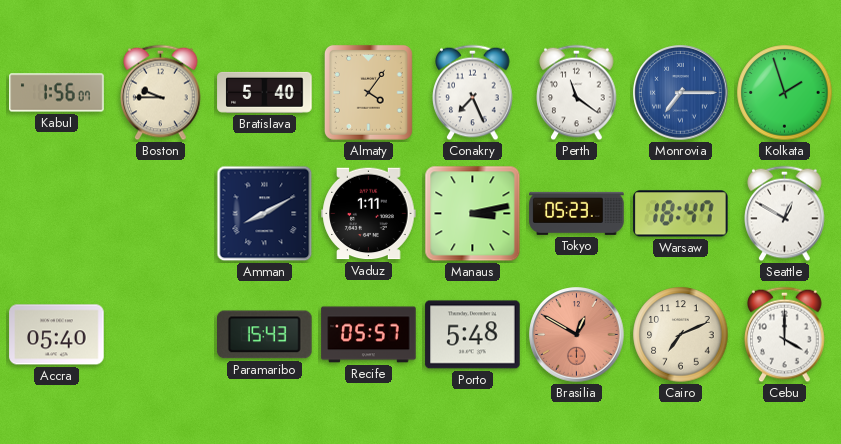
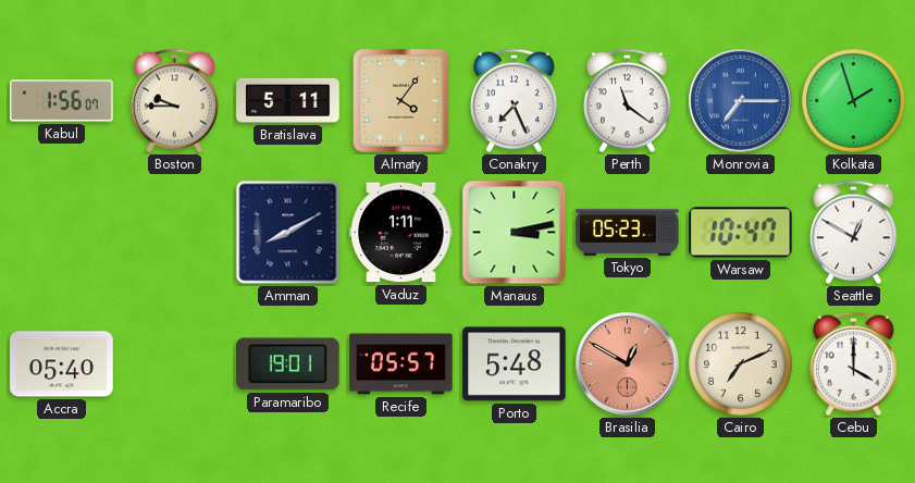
Bratislava: 5:40 -> 5:11 (288, 100)
Warsaw: 18:47 -> 10:47 (741, 233)
Paramaribo: 15:43 -> 19:01 (288, 364)
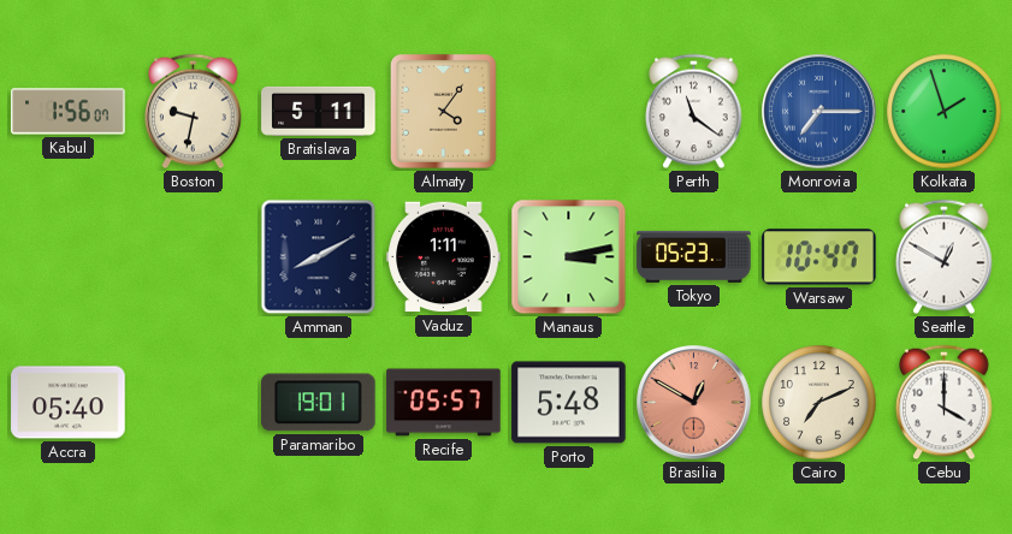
Boston: 9:45 -> 9:32 (194, 112)
Conakry: 7:26 -> none (515, 101)
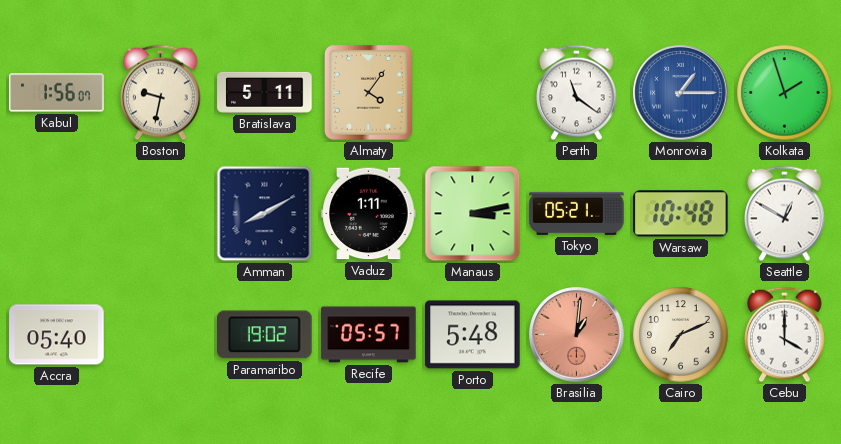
Monrovia: 7:15 -> 1:15 (681, 93)
Tokyo: 05:23 -> 05:21 (577, 213)
Warsaw: 10:47 -> 10:48 (681, 214)
Paramaribo: 19:01 -> 19:02 (265, 335)
Brasilia: 12:50 -> 1:01 (577, 335)
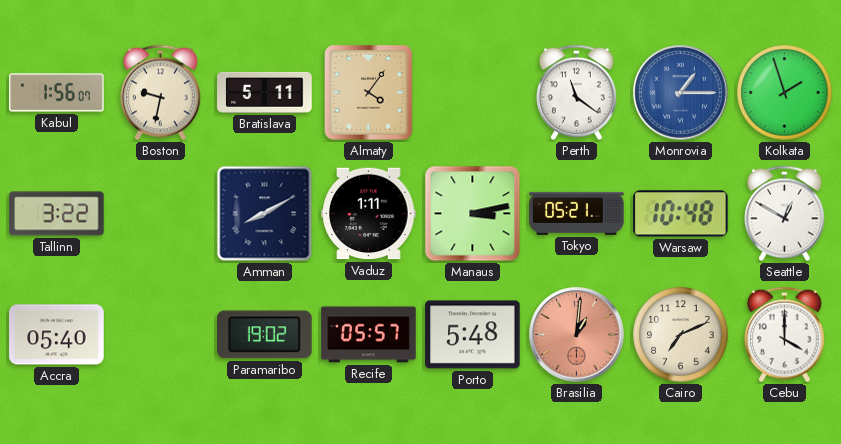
Tallinn: none -> 3:22 (57, 214)
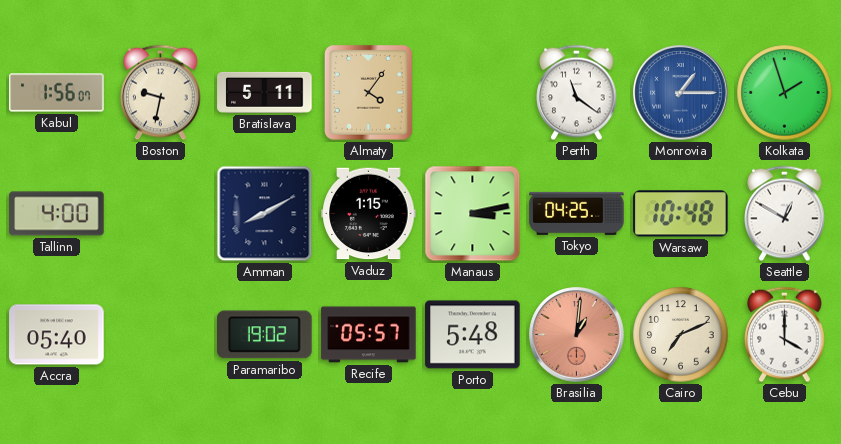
Tallinn: 3:22 -> 4:00 (57, 214)
Vaduz: 1:11 -> 1:15 (369, 214)
Tokyo: 05:21 -> 04:25 (577, 213)
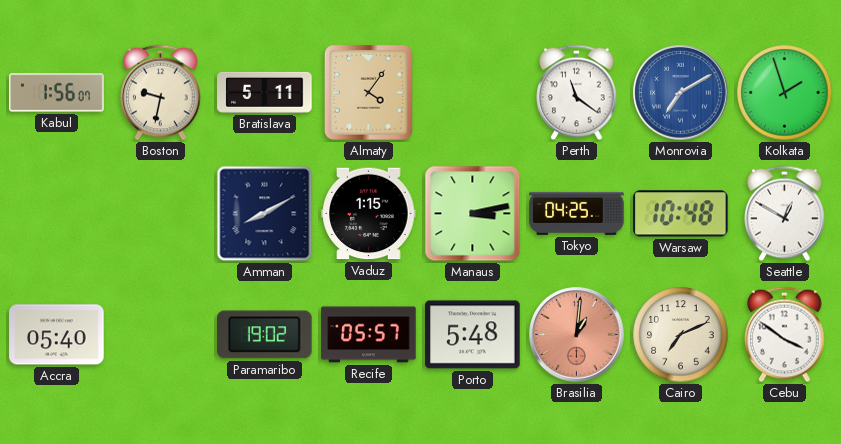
Monrovia: 1:15 -> 7:10 (681, 93)
Tallinn: 4:00 -> none (57, 214)
Cebu: 4:00 -> 3:51 (785, 335)
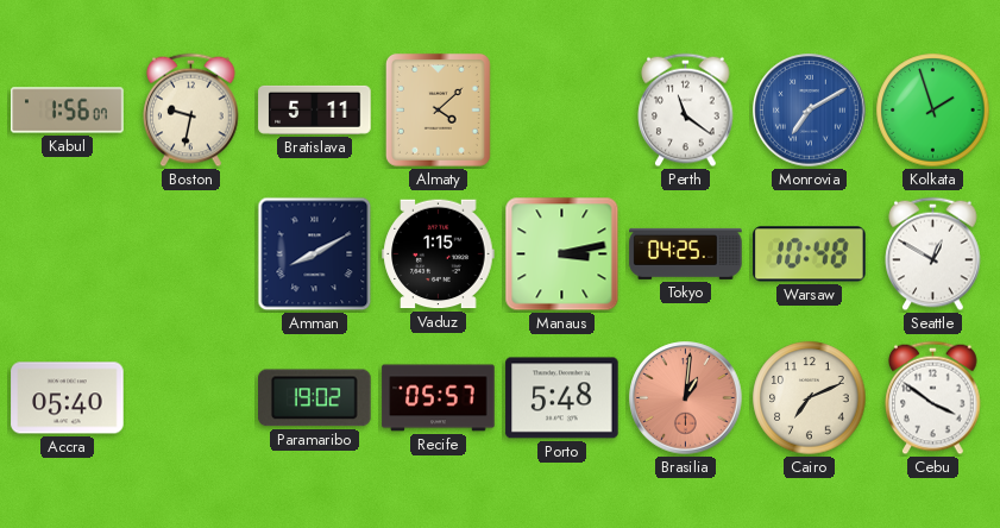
Almaty: 4:06 -> 4:08 (438, 109)
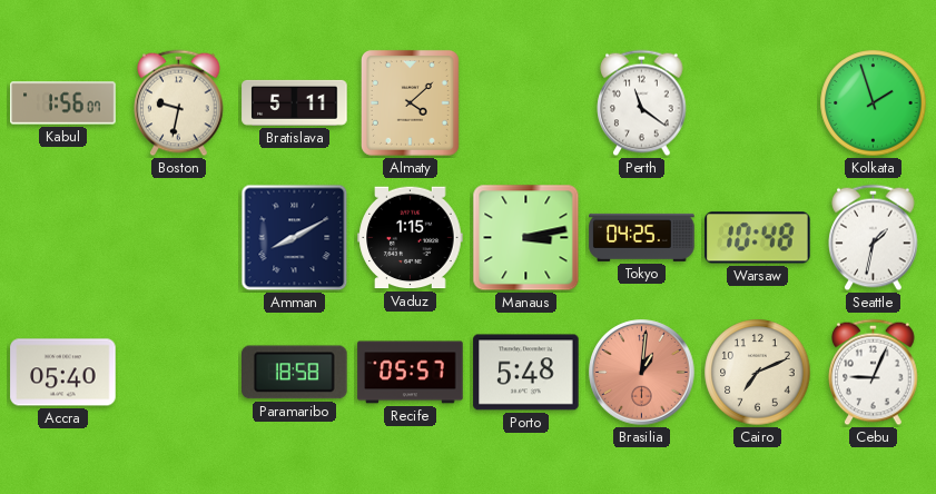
Monrovia: 7:10 -> none (810, 111)
Seattle: 12:50 -> 1:32 (874, 238)
Paramaribo: 19:02 -> 18:58 (295, 373)
Cebu: 3:51 -> 9:04 (874, 373)
